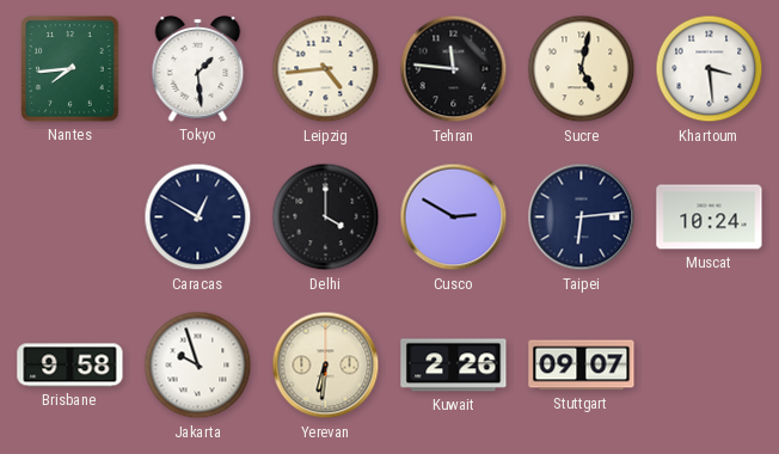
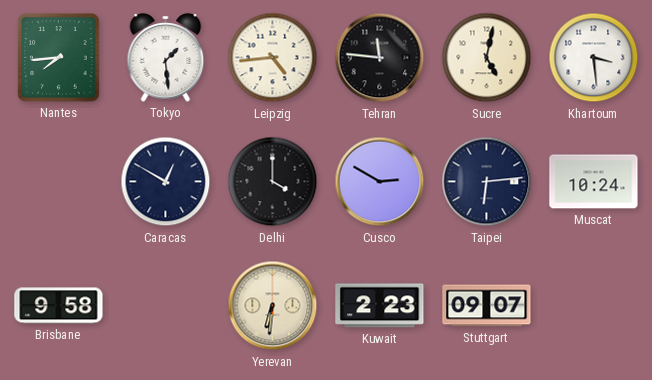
Jakarta: 9:57 -> none (198, 366)
Kuwait: 2:26 -> 2:23 (380, 306)
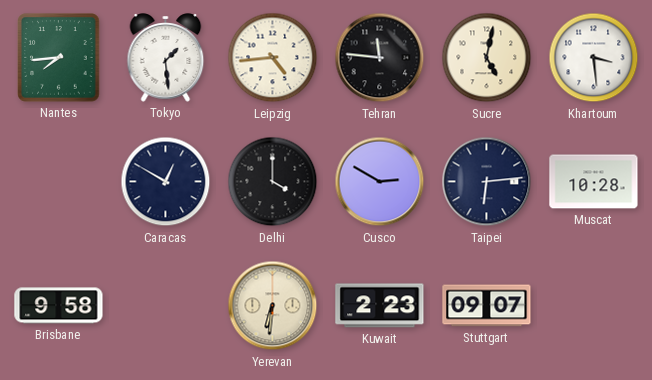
Muscat: 10:24 -> 10:28 (594, 182)
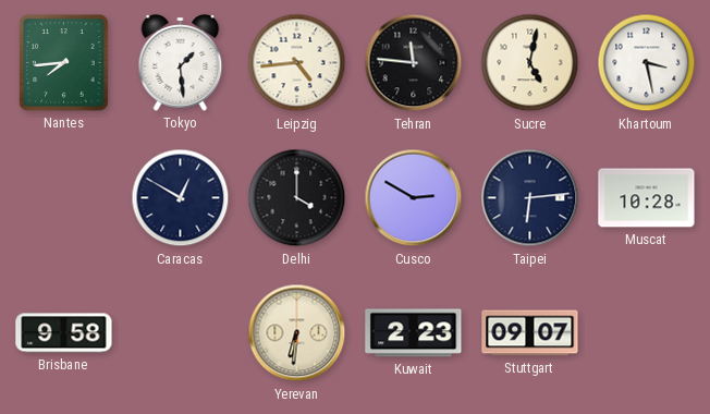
Khartoum: 3:29 -> 3:28 (647, 63)
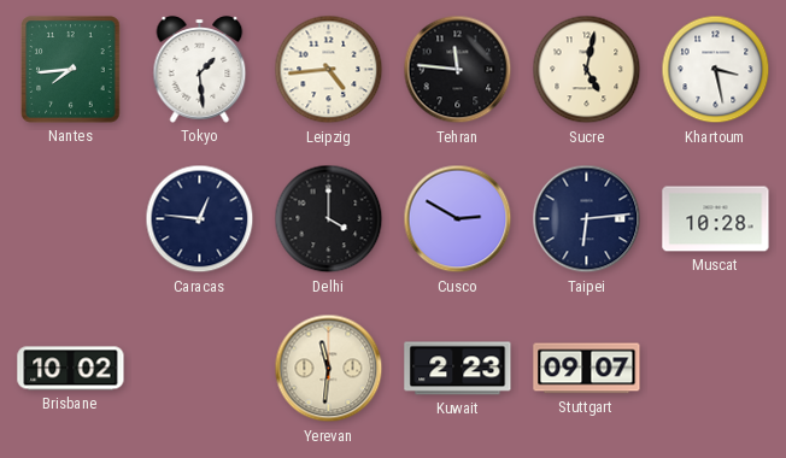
Caracas: 12:50 -> 12:46 (200, 219)
Brisbane: 9:58 -> 10:02 (71, 369)
Yerevan: 6:31 -> 11:31 (329, 369)
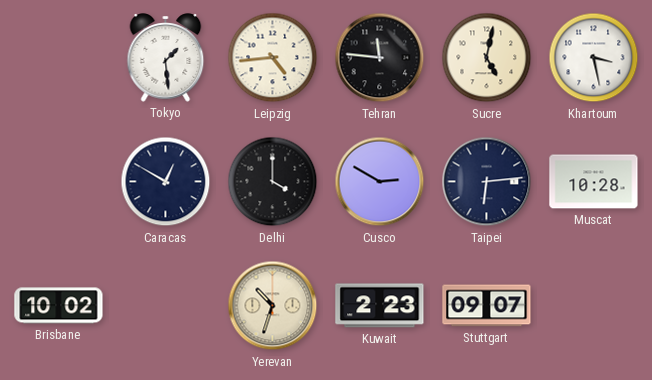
Nantes: 7:44 -> none (71, 70)
Caracas: 12:46 -> 12:50 (166, 182)
Yerevan: 11:31 -> 10:33 (273, 306)
